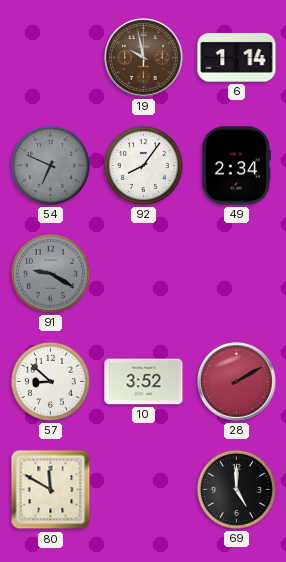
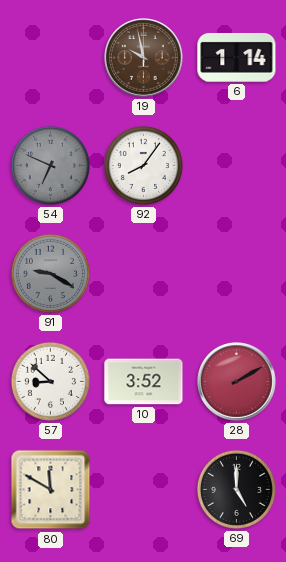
49: 2:34 -> none (236, 166)
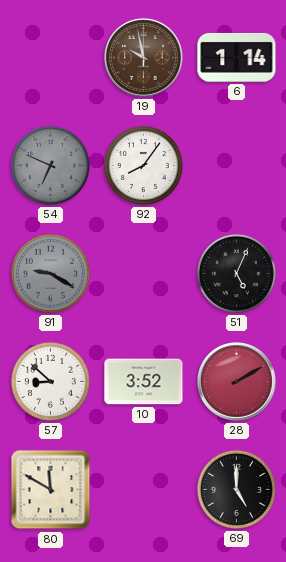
51: none -> 5:04 (236, 273)
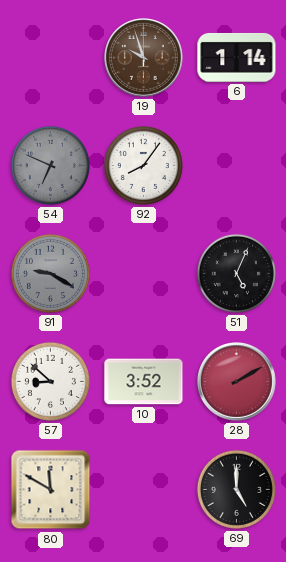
19: 9:58 -> 9:57 (144, 58)
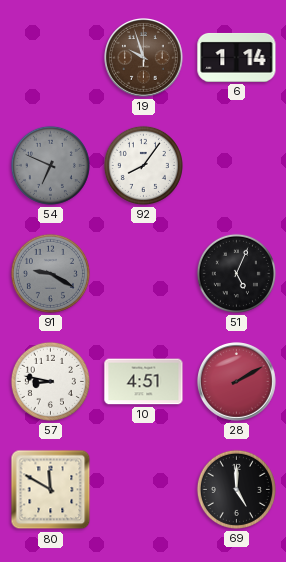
57: 8:52 -> 8:47 (50, 381)
10: 3:52 -> 4:51 (144, 382)
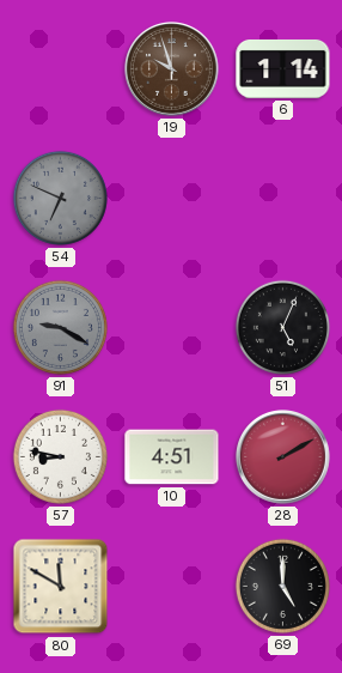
92: 8:06 -> none (143, 165)
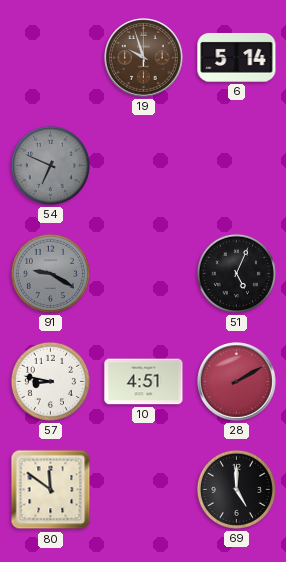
6: 1:14 -> 5:14 (237, 57)
80: 11:50 -> 11:51 (51, 490)
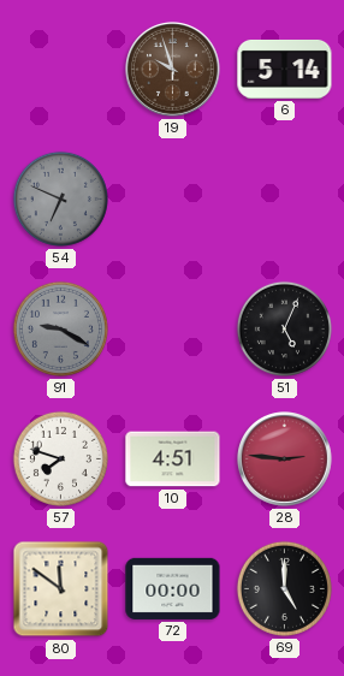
57: 8:47 -> 7:48 (60, 458)
28: 2:10 -> 2:46 (285, 459)
72: none -> 00:00 (173, 588)
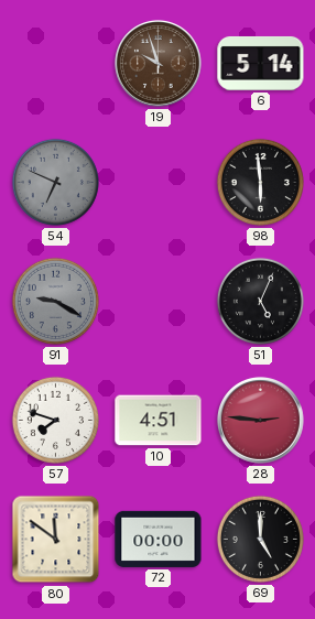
98: none -> 5:59 (260, 182)
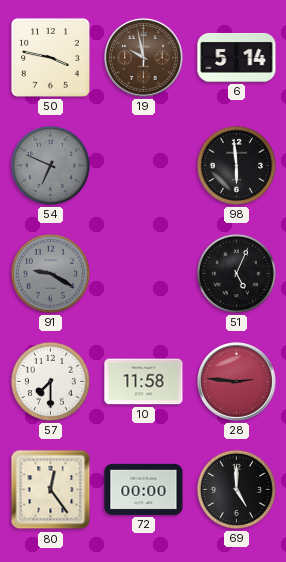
50: none -> 3:47 (50, 57)
19: 9:57 -> 9:58 (144, 58)
57: 7:48 -> 7:30 (50, 381)
10: 4:51 -> 11:58 (144, 382)
80: 11:51 -> 12:24 (51, 490)
